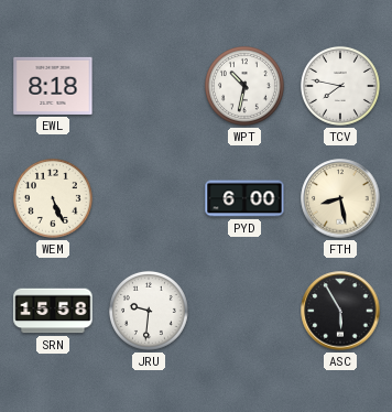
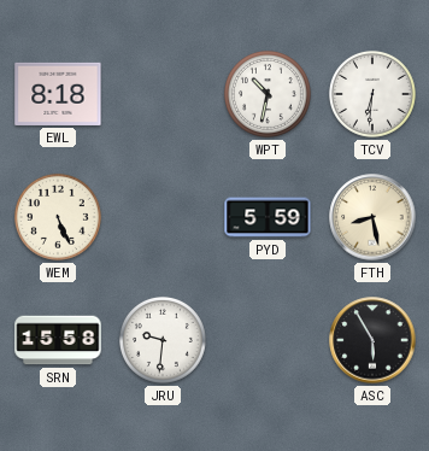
TCV: 7:47 -> 6:31 (372, 94)
PYD: 6:00 -> 5:59 (268, 217)
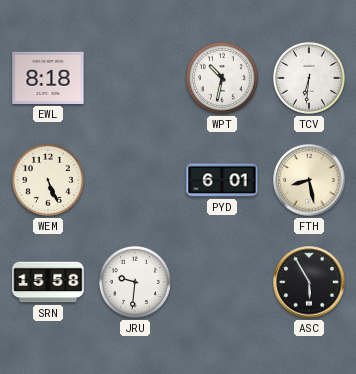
PYD: 5:59 -> 6:01 (222, 180)
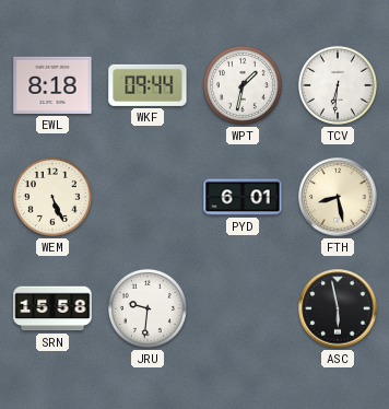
WKF: none -> 09:44 (148, 85)
WPT: 10:32 -> 1:32 (243, 85)
ASC: 5:55 -> 5:58 (338, 308)
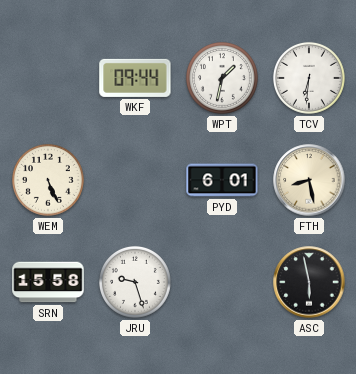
EWL: 8:18 -> none (52, 85)
JRU: 9:31 -> 9:27 (135, 282)
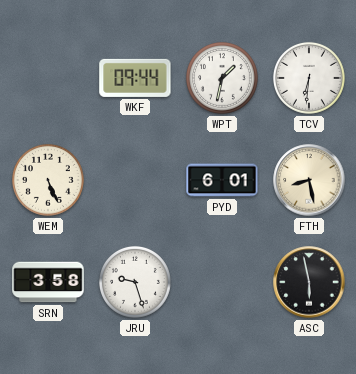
SRN: 15:58 -> 3:58 (48, 282)
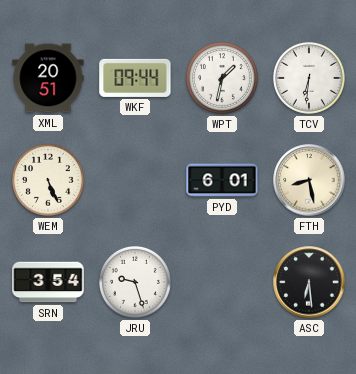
XML: none -> 20:51 (48, 78)
SRN: 3:58 -> 3:54 (48, 282)
ASC: 5:58 -> 6:29 (309, 282)
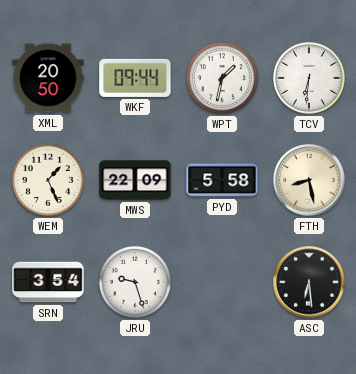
XML: 20:51 -> 20:50 (48, 78)
WEM: 5:26 -> 1:26 (48, 180)
MWS: none -> 22:09 (135, 180)
PYD: 6:01 -> 5:58 (222, 180)
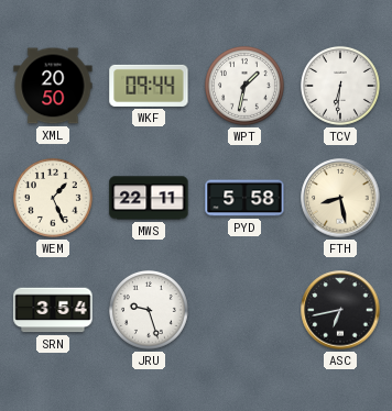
MWS: 22:09 -> 22:11 (149, 198)
ASC: 6:29 -> 6:43 (340, 310)
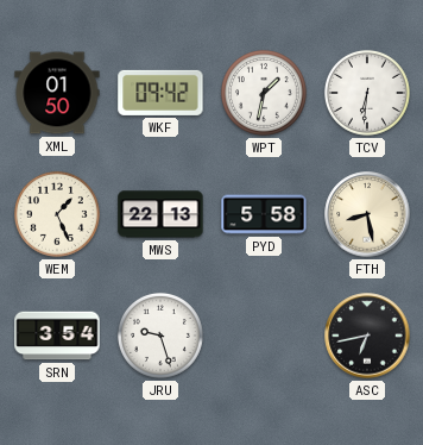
XML: 20:50 -> 01:50 (57, 93)
WKF: 09:44 -> 09:42 (160, 93)
MWS: 22:11 -> 22:13 (160, 214)
